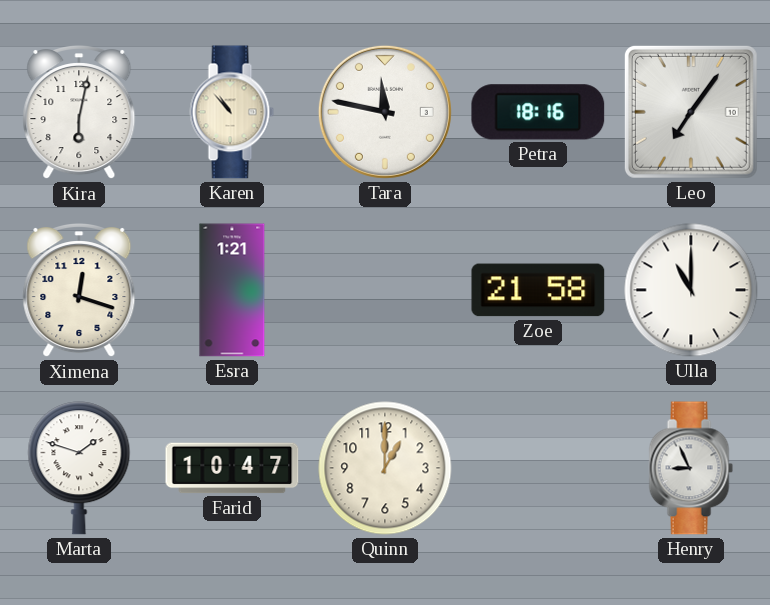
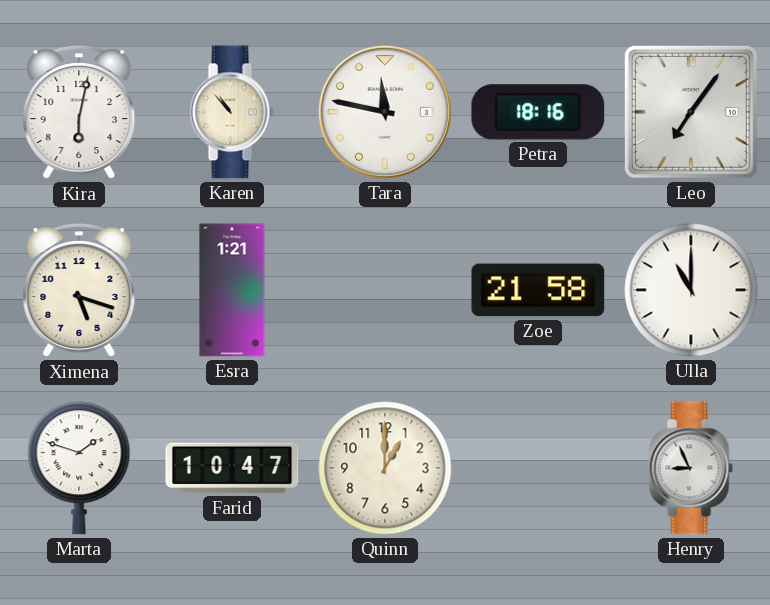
Ximena: 12:18 -> 5:18 (79, 291)
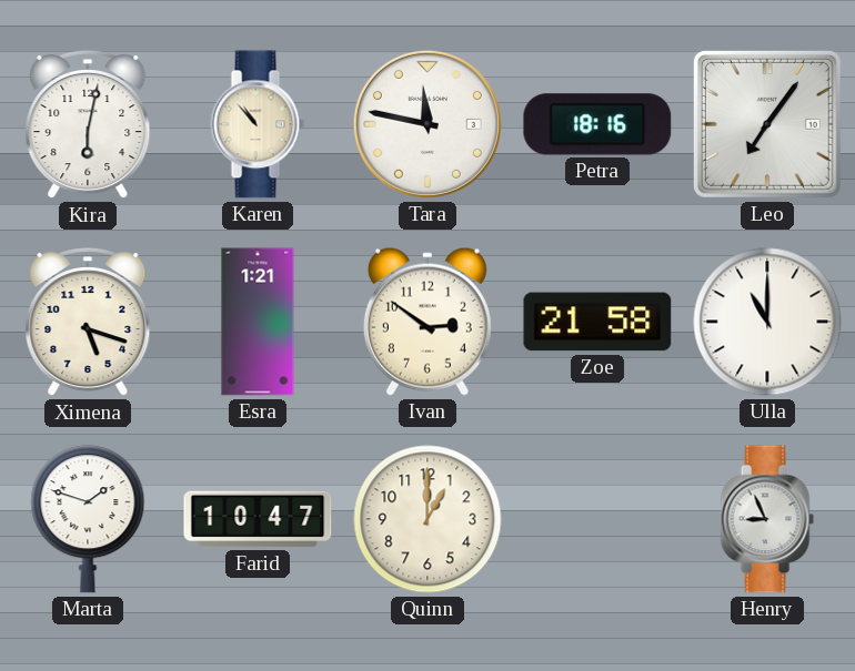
Ivan: none -> 2:51 (428, 322)
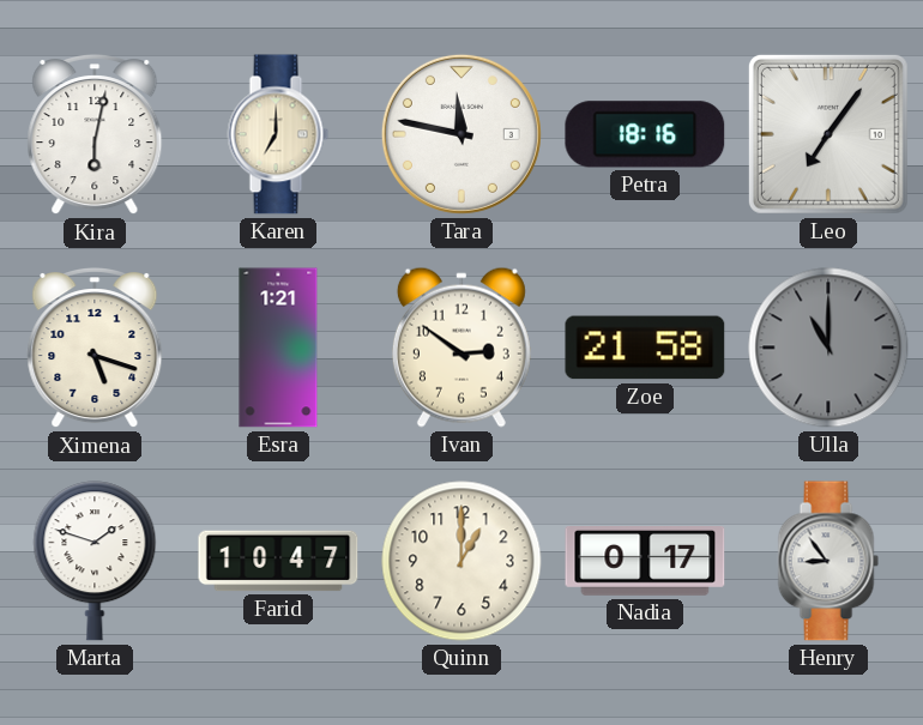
Karen: 10:53 -> 7:00 (278, 134)
Ulla dial: white -> grey (828, 348)
Nadia: none -> 0:17 (645, 562)
Henry: 8:56 -> 8:54 (828, 561)
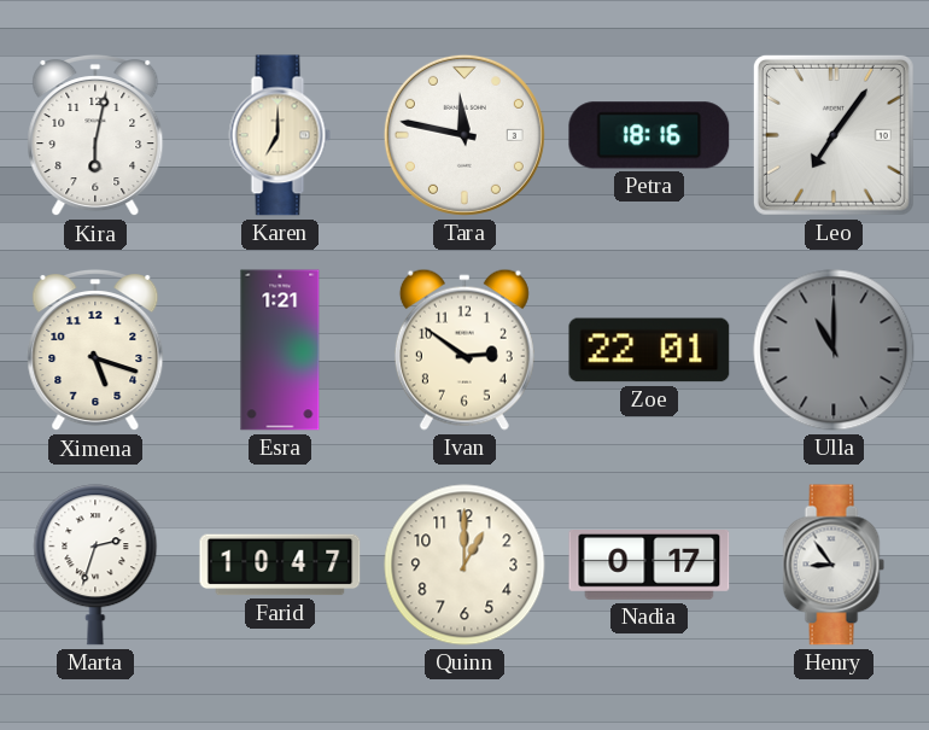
Zoe: 21:58 -> 22:01 (649, 350)
Marta: 1:48 -> 2:33 (95, 565)
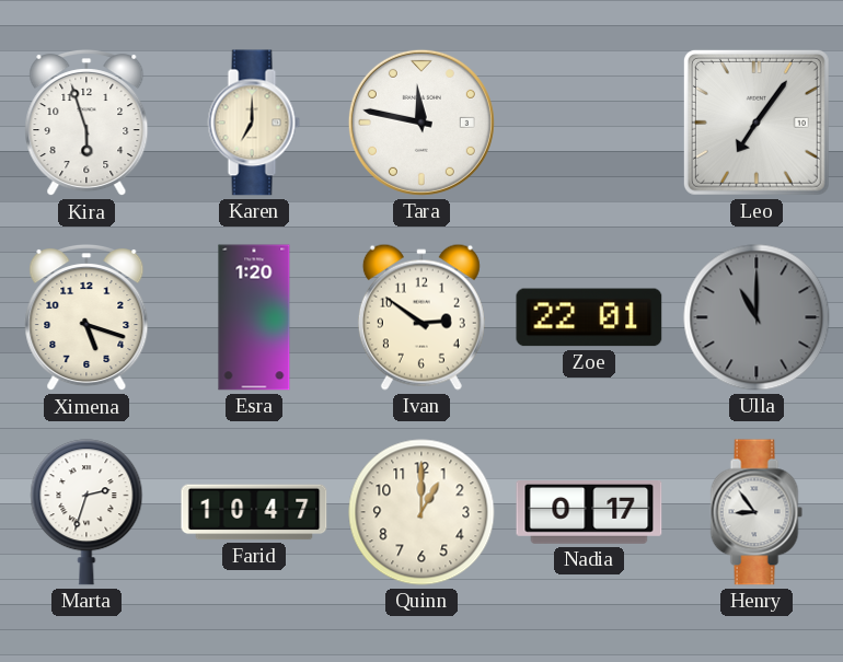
Kira: 6:02 -> 5:57 (86, 124)
Petra: 18:16 -> none (649, 135)
Esra: 1:21 -> 1:20 (254, 317)
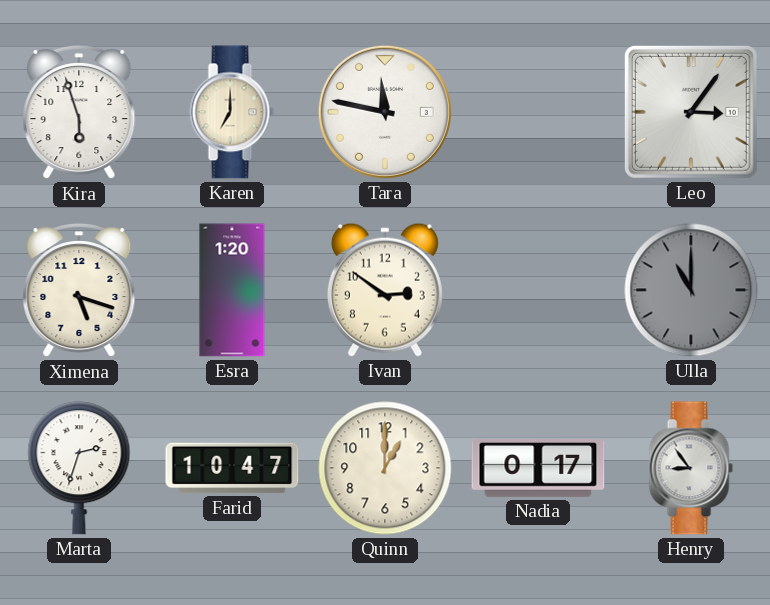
Leo: 7:06 -> 3:06 (691, 112)
Zoe: 22:01 -> none (589, 317)
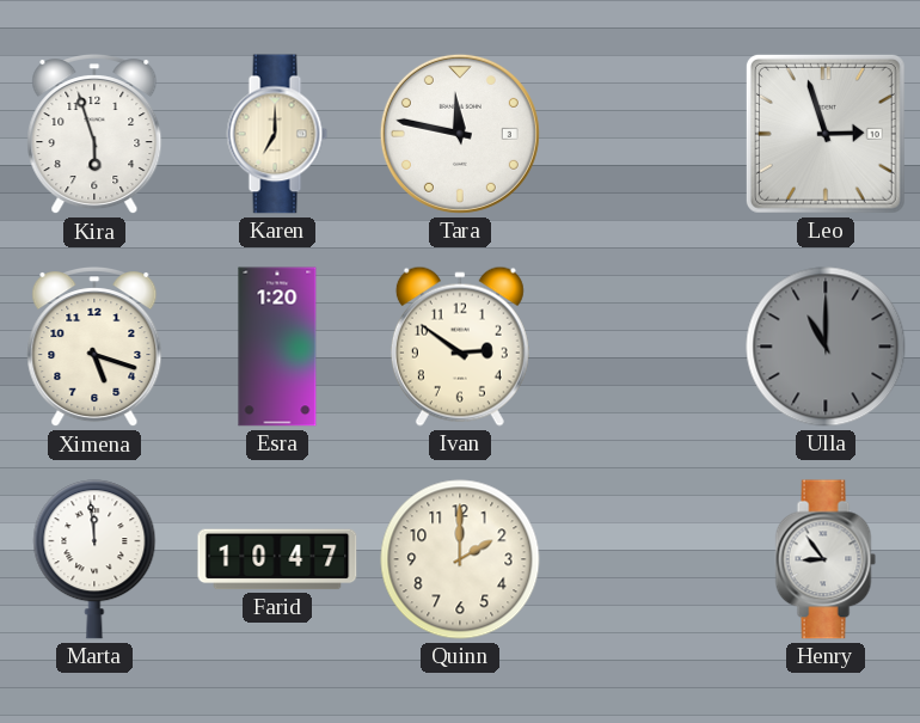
Leo: 3:06 -> 2:57 (826, 134)
Marta: 2:33 -> 11:59 (94, 559)
Quinn: 1:00 -> 2:00 (460, 559)
Nadia: 0:17 -> none (538, 469)
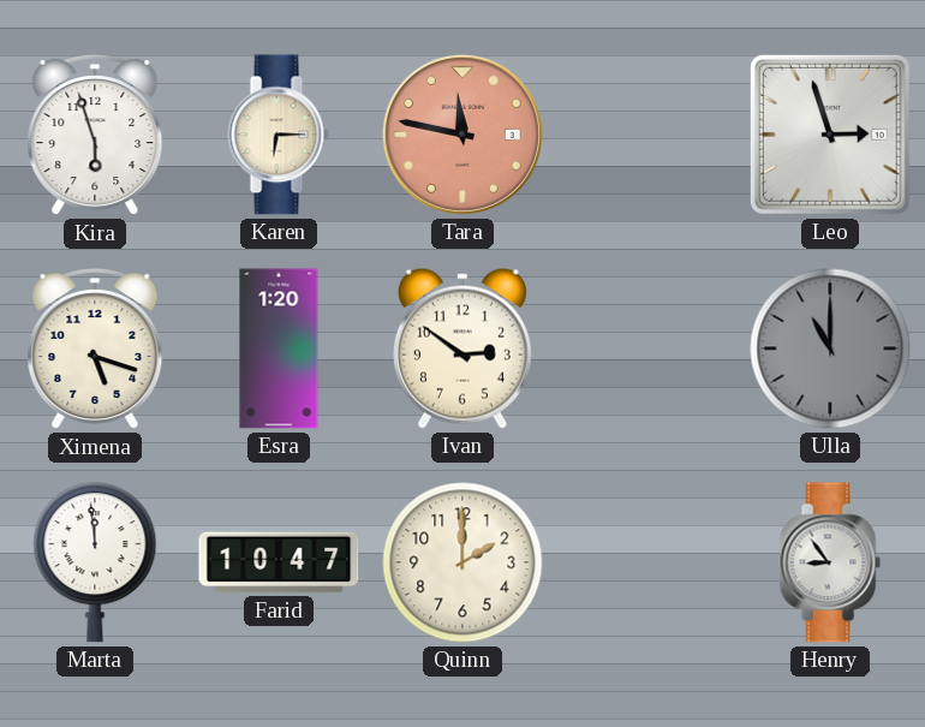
Karen: 7:00 -> 6:15 (279, 135)
Tara dial: white -> salmon (462, 135)
